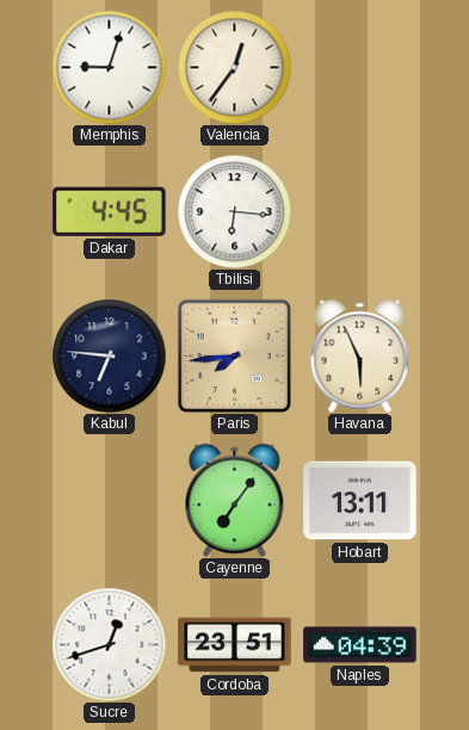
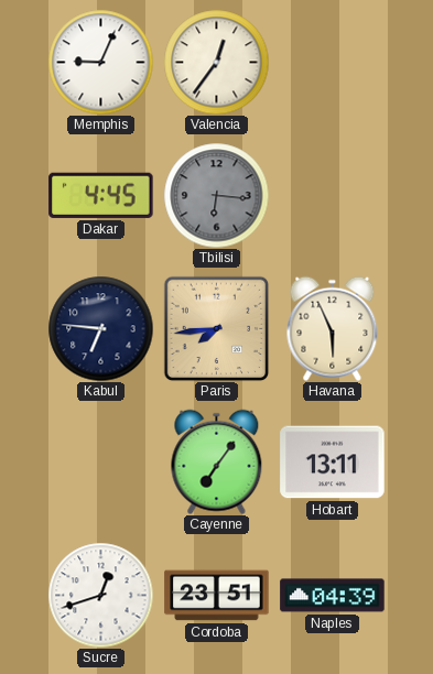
Memphis: 9:03 -> 9:04 (100, 62)
Tbilisi dial: white -> grey (216, 195)
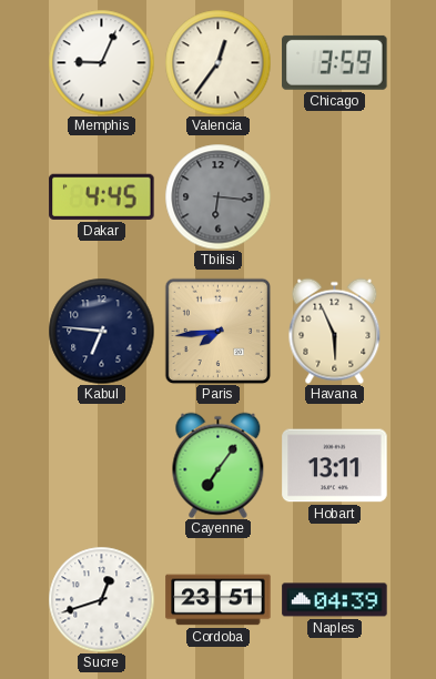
Chicago: none -> 3:59 (335, 62)
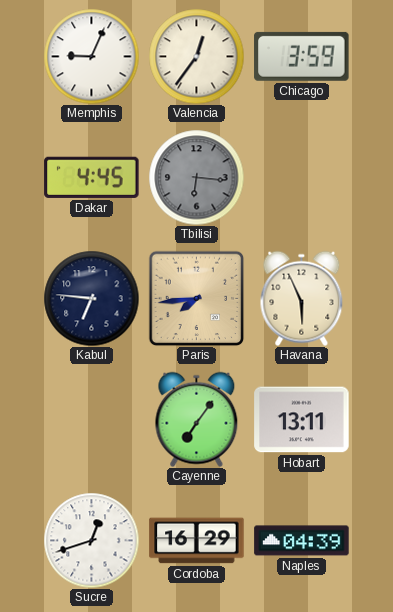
Cordoba: 23:51 -> 16:29 (197, 541)
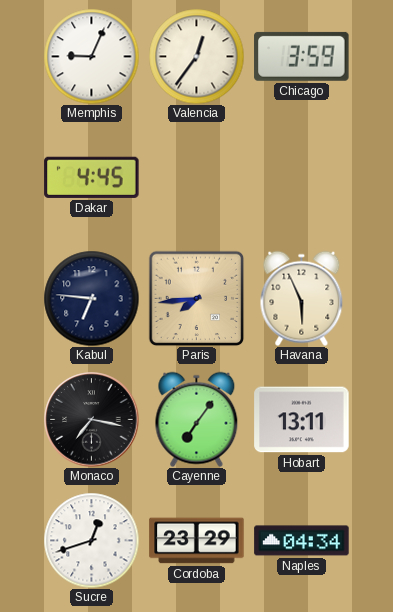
Tbilisi: 6:16 -> none (196, 177)
Monaco: none -> 7:17 (92, 420)
Cordoba: 16:29 -> 23:29 (197, 541)
Naples: 04:39 -> 04:34 (302, 541)
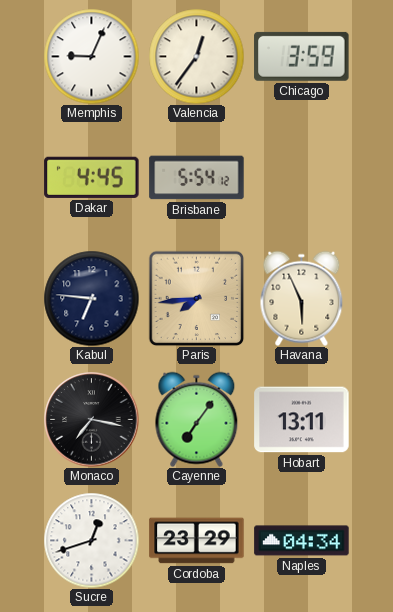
Brisbane: none -> 5:54 (197, 178)
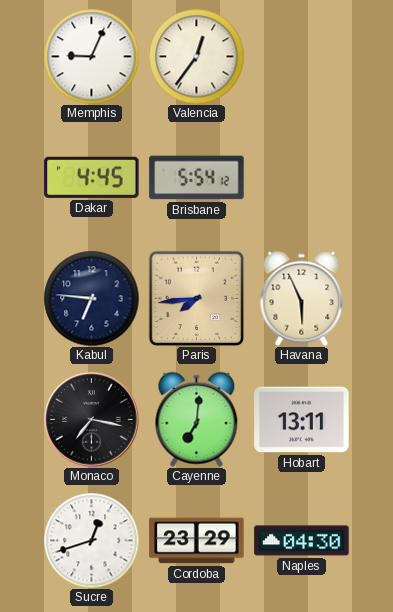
Chicago: 3:59 -> none (302, 56)
Cayenne: 7:06 -> 7:01 (197, 419)
Naples: 04:34 -> 04:30 (302, 541)
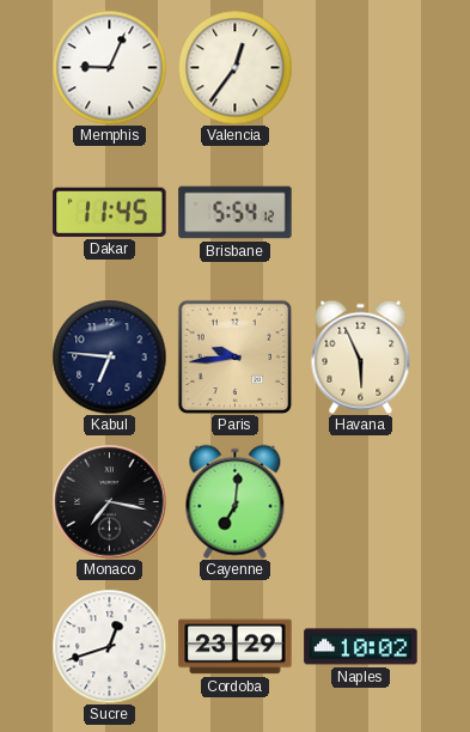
Dakar: 4:45 -> 11:45 (110, 212)
Paris: 7:44 -> 9:44 (234, 356)
Hobart: 13:11 -> none (302, 420)
Naples: 04:30 -> 10:02 (361, 647)
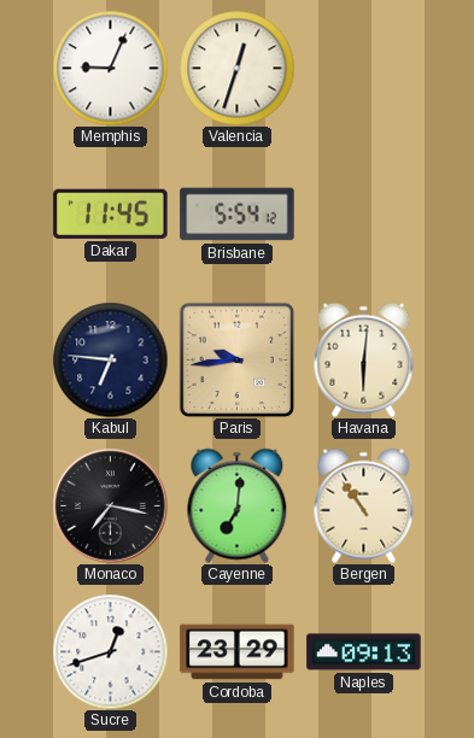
Valencia: 12:36 -> 12:33 (236, 68)
Havana: 5:56 -> 6:01 (364, 359)
Bergen: none -> 10:54 (364, 505)
Naples: 10:02 -> 09:13 (364, 652)
